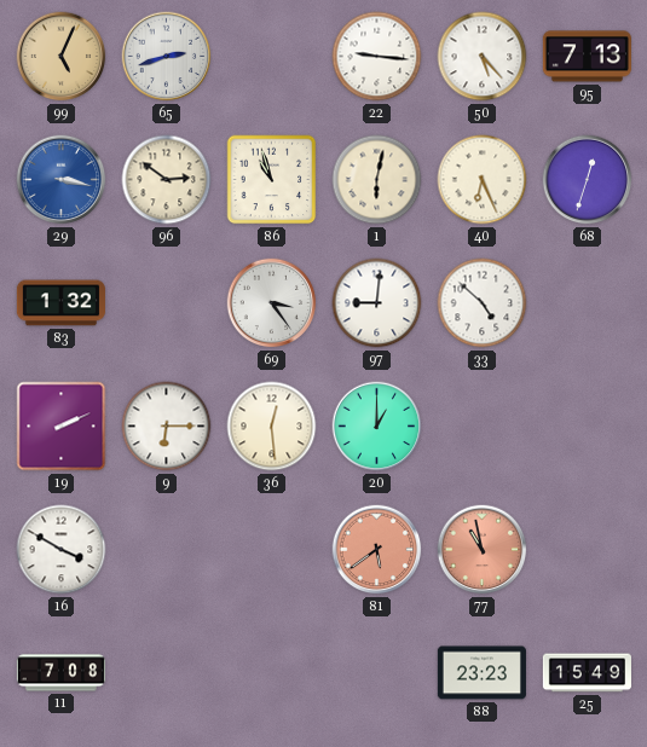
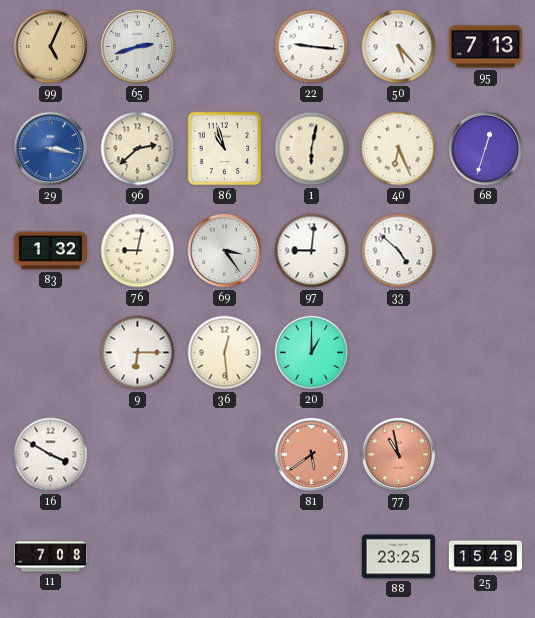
96: 2:51 -> 2:38 (138, 149)
76: none -> 9:02 (138, 251)
19: 2:11 -> none (62, 427)
88: 23:23 -> 23:25 (398, 557)
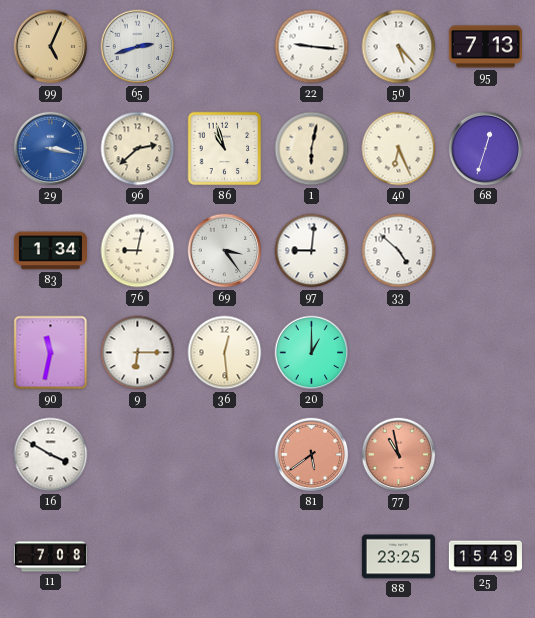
83: 1:32 -> 1:34 (50, 251)
90: none -> 11:32 (51, 353)
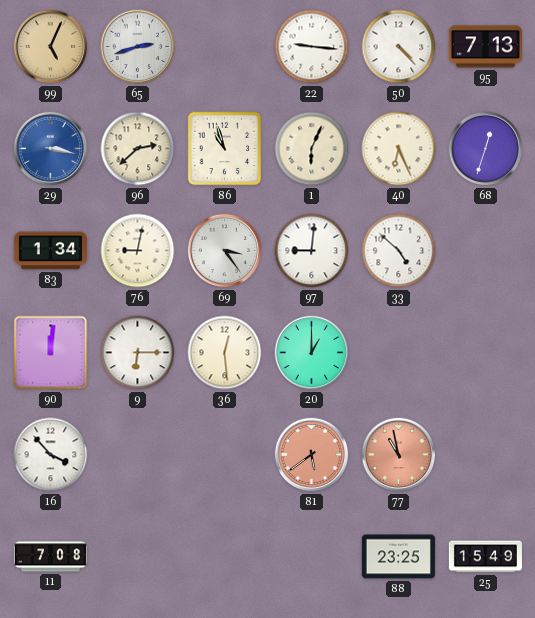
50: 5:23 -> 4:23 (399, 47)
1: 6:02 -> 6:04 (312, 149)
90: 11:32 -> 12:01 (51, 353)
16: 3:50 -> 3:53 (51, 455)
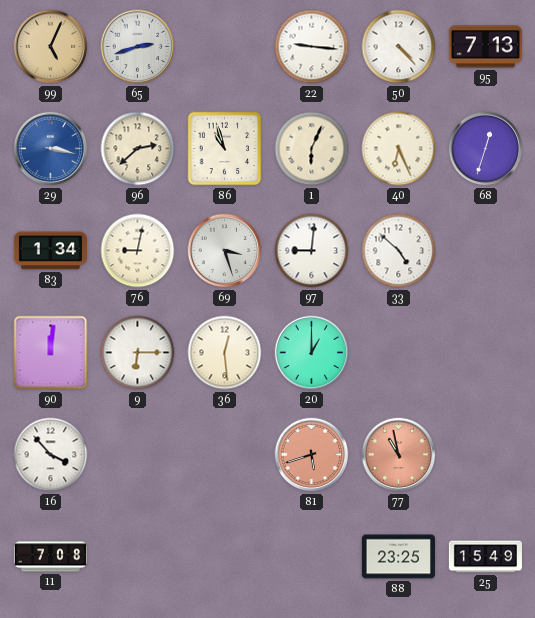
69: 3:24 -> 3:27 (225, 251)
81: 5:39 -> 5:42 (312, 455)
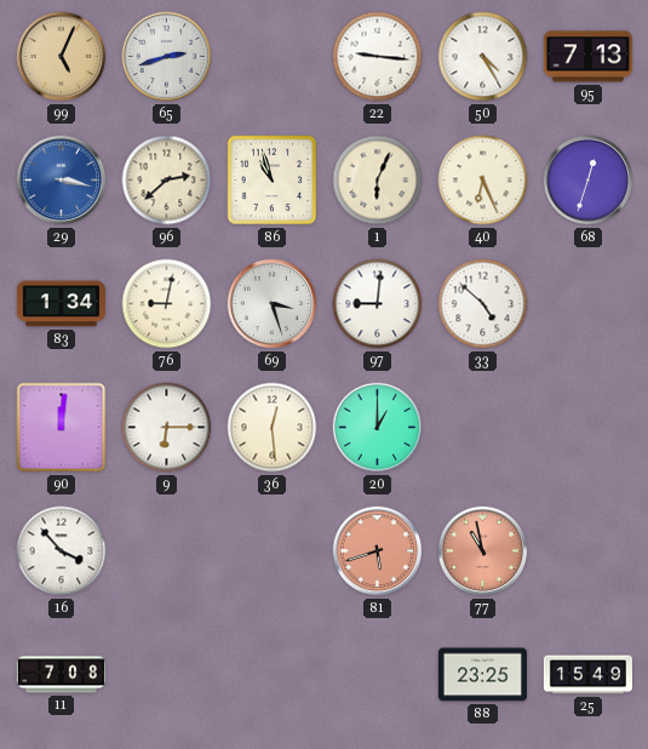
50: 4:23 -> 4:25 (483, 57)
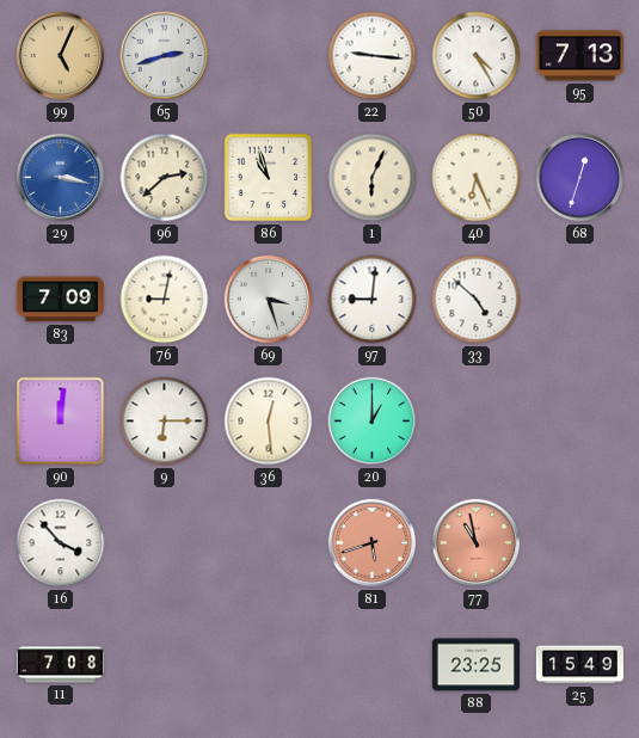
83: 1:34 -> 7:09 (60, 300)
